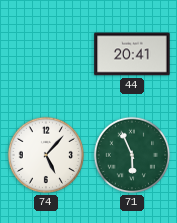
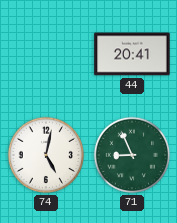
74: 5:07 -> 5:02 (46, 155)
71: 5:56 -> 8:56 (132, 155)
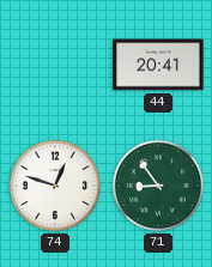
74: 5:02 -> 12:48 (55, 186)
71: 8:56 -> 8:54 (158, 186)
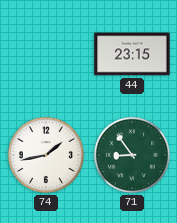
44: 20:41 -> 23:15 (132, 54)
74: 12:48 -> 1:43 (46, 155)
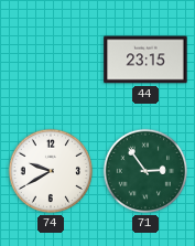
74: 1:43 -> 9:40 (51, 171)
71: 8:54 -> 2:54 (145, 171)
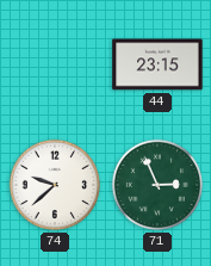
74: 9:40 -> 9:38 (55, 185)
71: 2:54 -> 2:56 (157, 185)
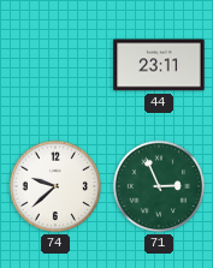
44: 23:15 -> 23:11 (159, 65)
